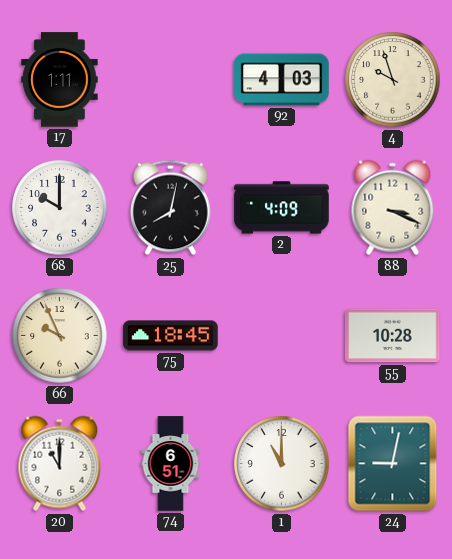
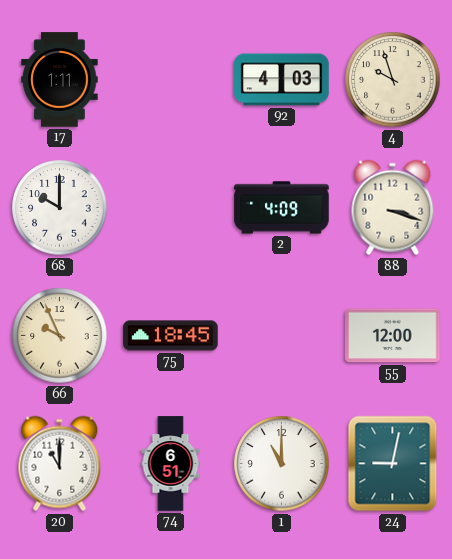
25: 8:02 -> none (171, 208)
88: 3:19 -> 3:18 (393, 208)
55: 10:28 -> 12:00 (393, 336)
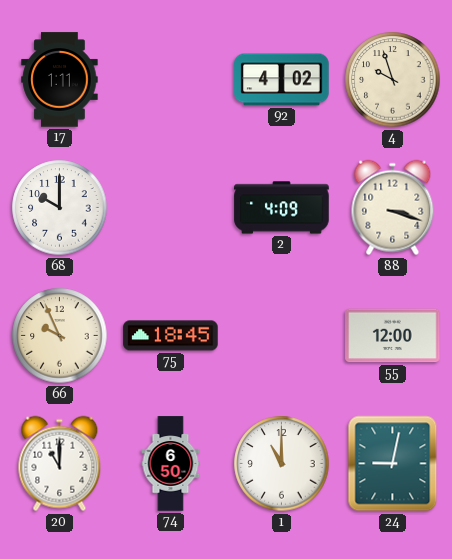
92: 4:03 -> 4:02 (282, 80)
74: 6:51 -> 6:50 (171, 464)
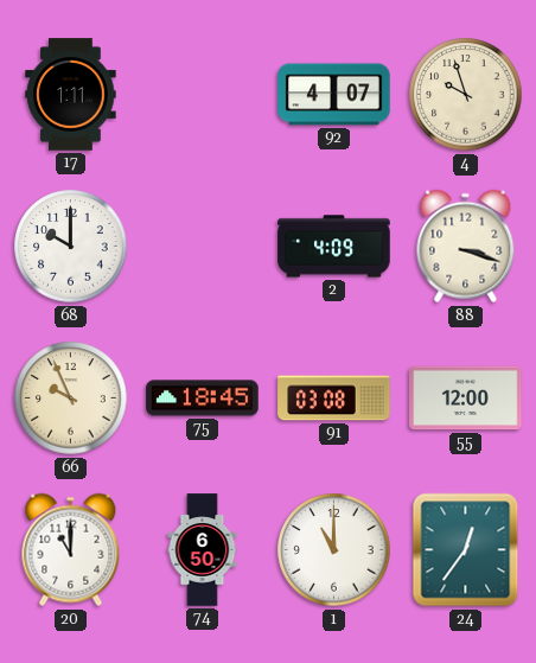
92: 4:02 -> 4:07 (334, 95)
91: none -> 03:08 (334, 399)
24: 9:02 -> 12:36 (466, 550)
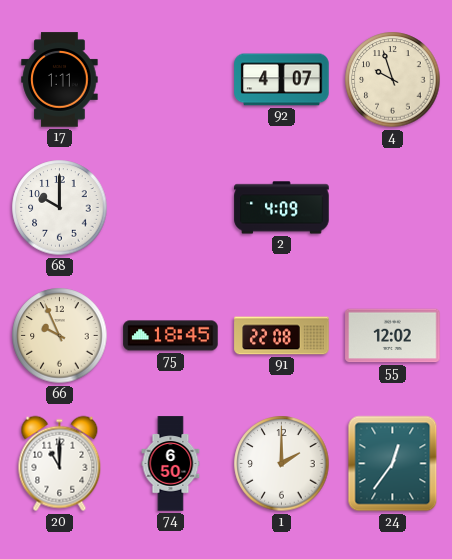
88: 3:18 -> none (466, 247)
91: 03:08 -> 22:08 (282, 336)
55: 12:00 -> 12:02 (393, 336)
1: 11:00 -> 2:00 (282, 464)
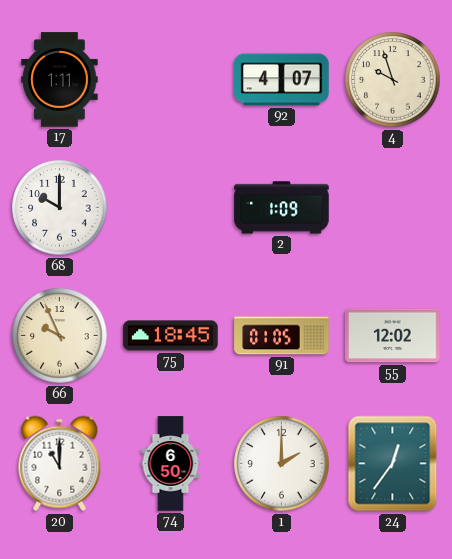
2: 4:09 -> 1:09 (282, 208)
91: 22:08 -> 01:05 (282, 336)
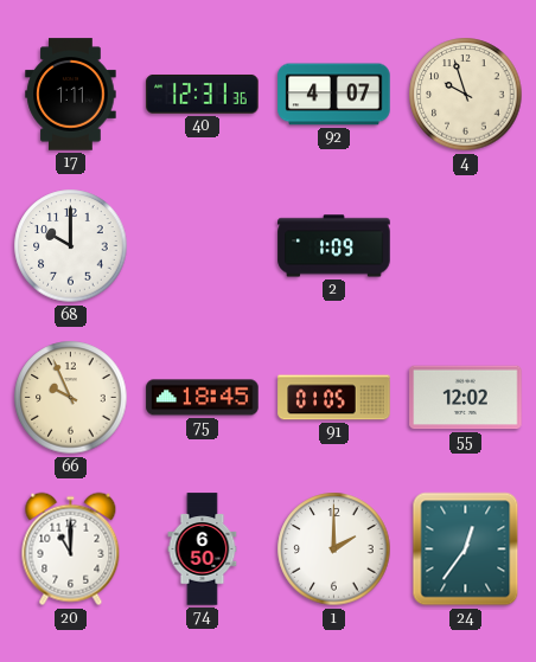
40: none -> 12:31 (203, 94)
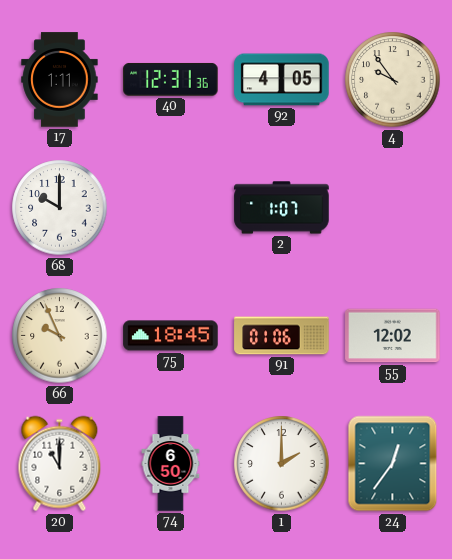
92: 4:07 -> 4:05 (282, 80)
4: 9:57 -> 9:54 (393, 80)
2: 1:09 -> 1:07 (282, 208)
91: 01:05 -> 01:06 (282, 336)
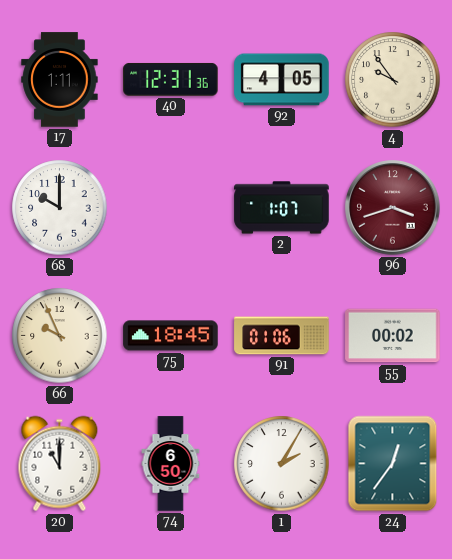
96: none -> 3:42 (393, 208)
55: 12:02 -> 00:02 (393, 336)
1: 2:00 -> 2:05 (282, 464)
